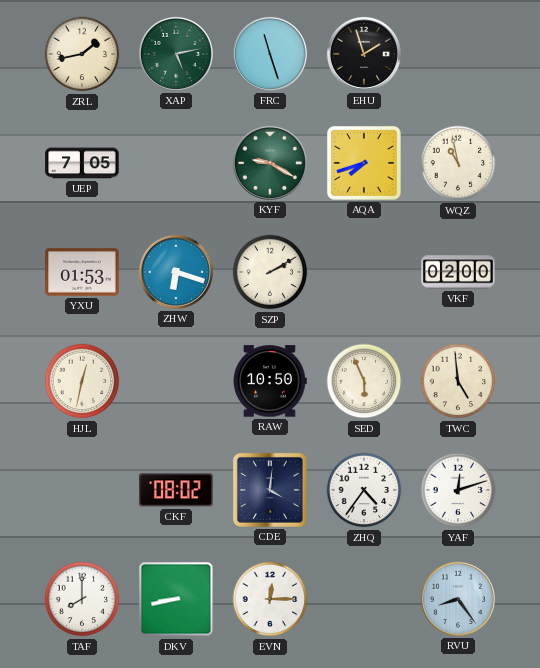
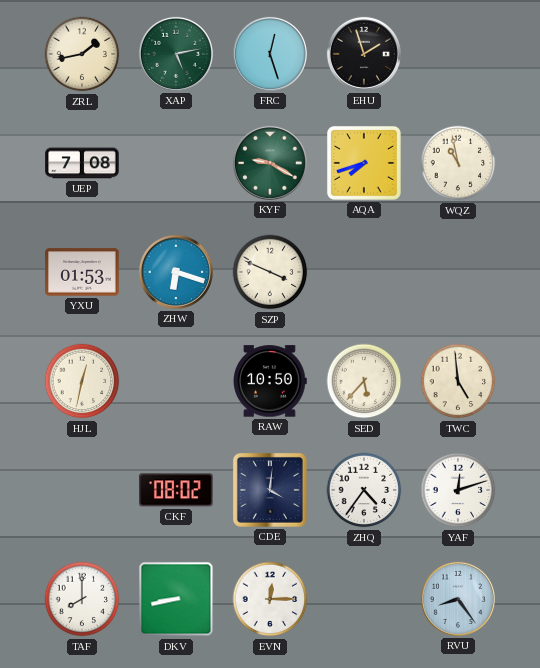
FRC: 11:27 -> 12:27 (270, 54)
UEP: 7:05 -> 7:08 (82, 163)
SZP: 2:10 -> 3:49 (270, 272)
VKF: 02:00 -> none (458, 272)
SED: 5:56 -> 5:37 (364, 381)
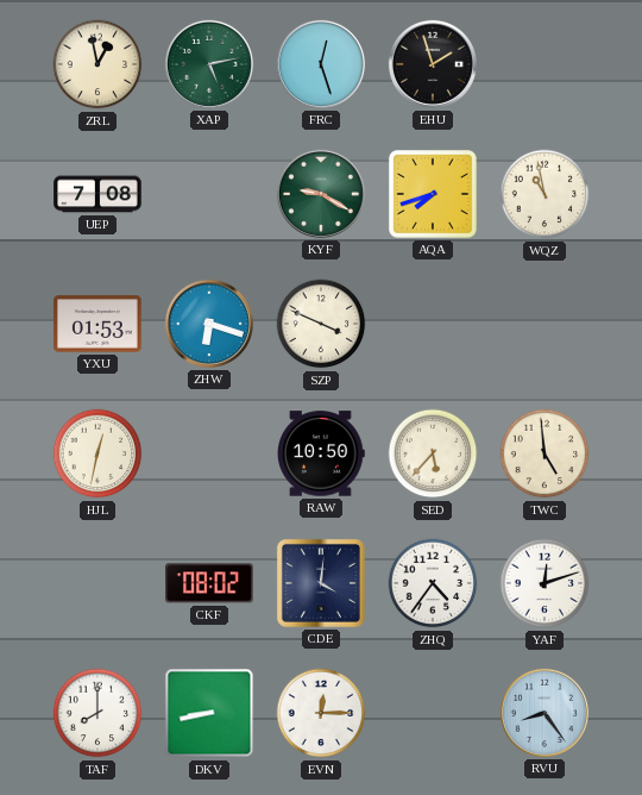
ZRL: 1:43 -> 12:58 (97, 64)
